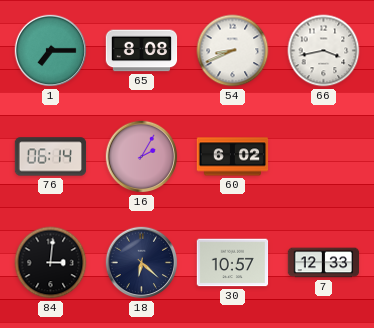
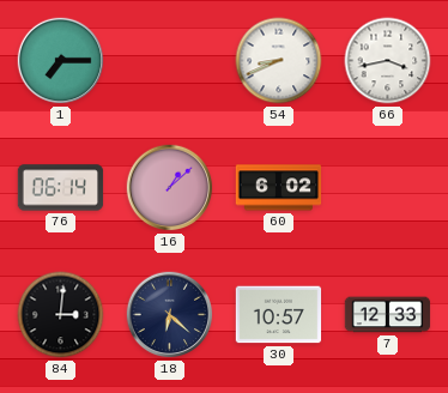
65: 8:08 -> none (142, 51)
16: 2:05 -> 1:08 (170, 188)
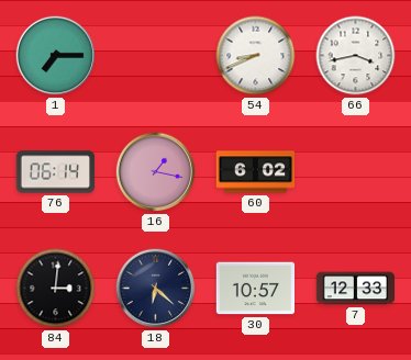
16: 1:08 -> 1:17 (156, 172)
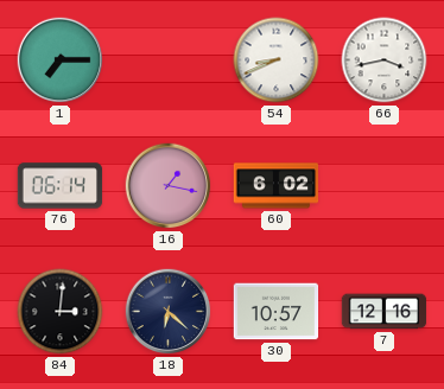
7: 12:33 -> 12:16 (385, 312)
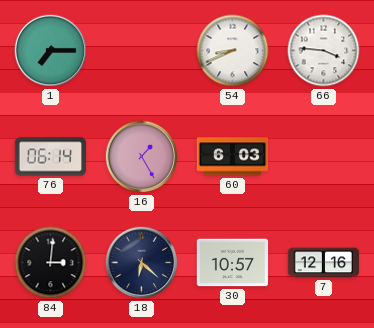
66: 3:43 -> 3:46 (324, 51)
16: 1:17 -> 1:25 (142, 157)
60: 6:02 -> 6:03 (233, 157)
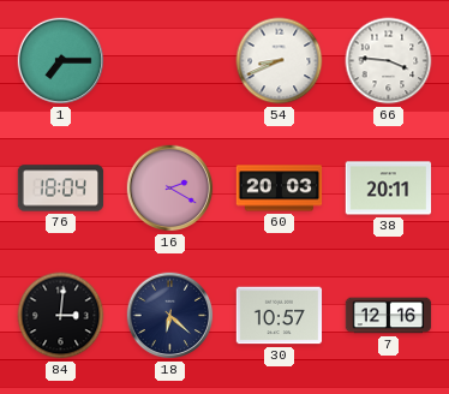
76: 06:14 -> 18:04 (61, 189)
16: 1:25 -> 2:20 (170, 189)
60: 6:03 -> 20:03 (280, 189)
38: none -> 20:11 (389, 189)
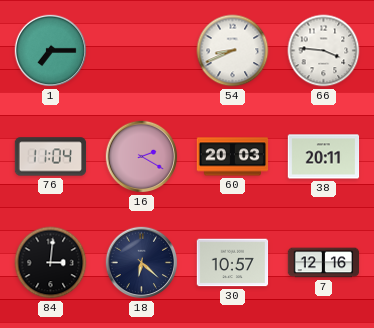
76: 18:04 -> 11:04 (51, 157)
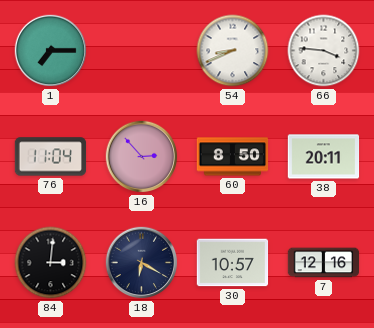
16: 2:20 -> 2:53 (142, 157)
60: 20:03 -> 8:50 (233, 157)
18: 6:22 -> 6:20 (142, 263)
